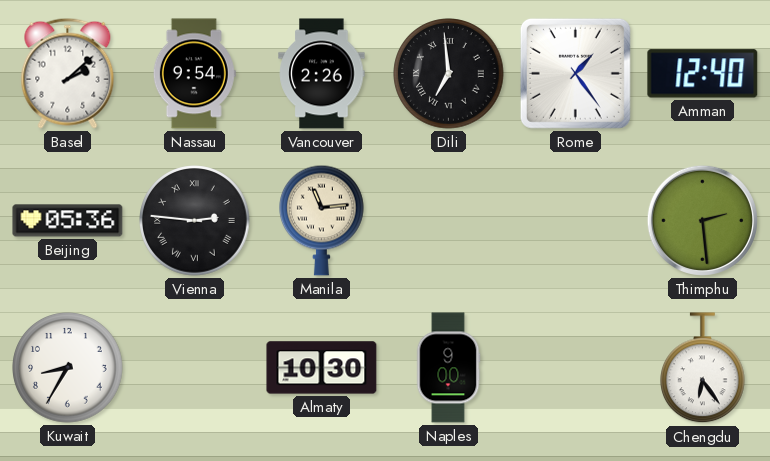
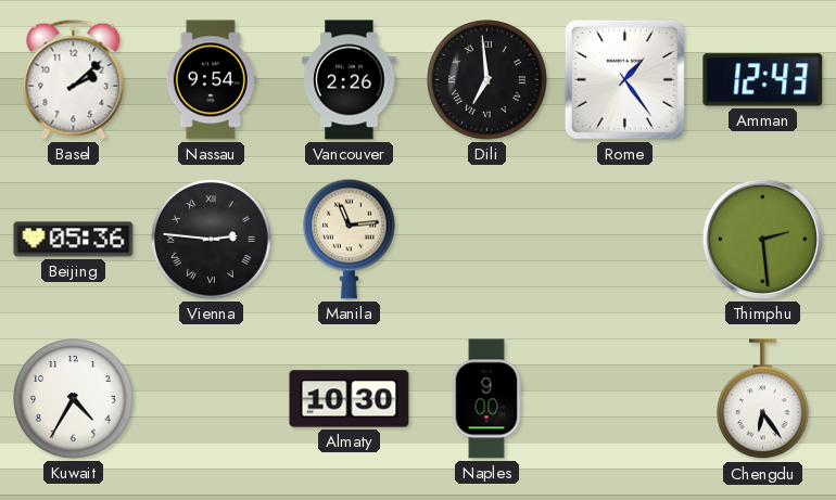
Amman: 12:40 -> 12:43 (763, 80)
Kuwait: 8:35 -> 4:35 (74, 399)
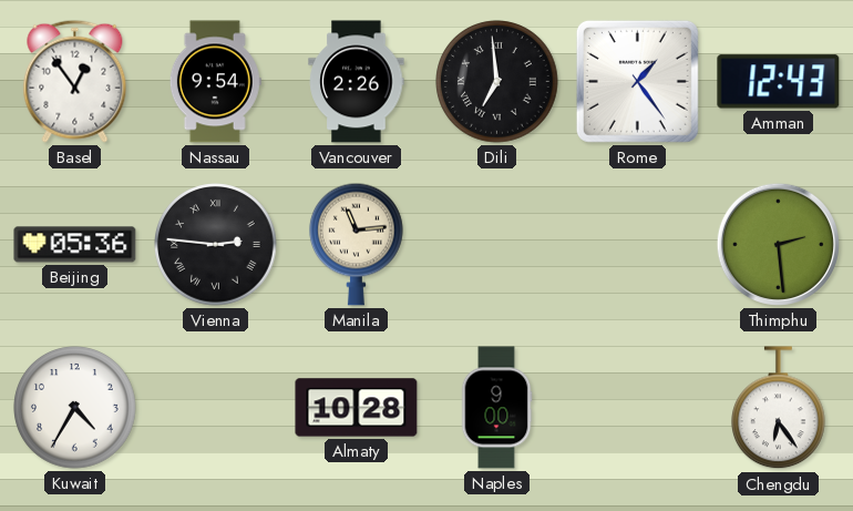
Basel: 2:08 -> 12:54 (75, 81)
Almaty: 10:30 -> 10:28 (357, 408)
